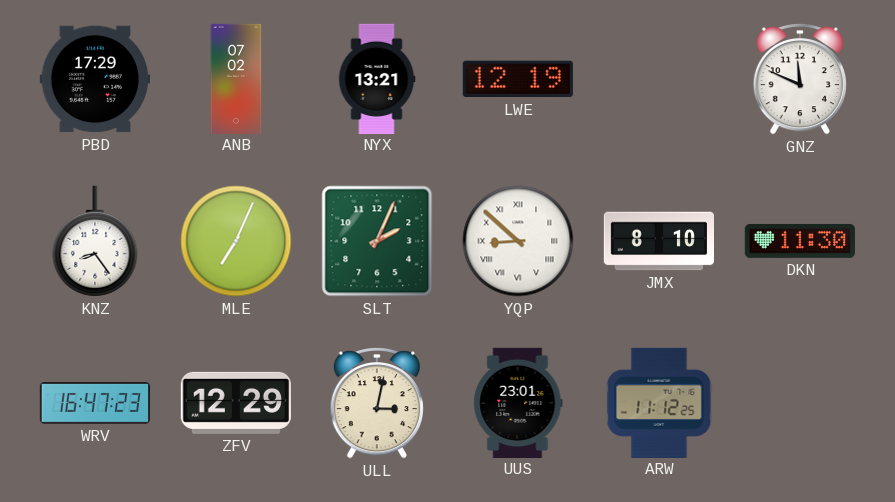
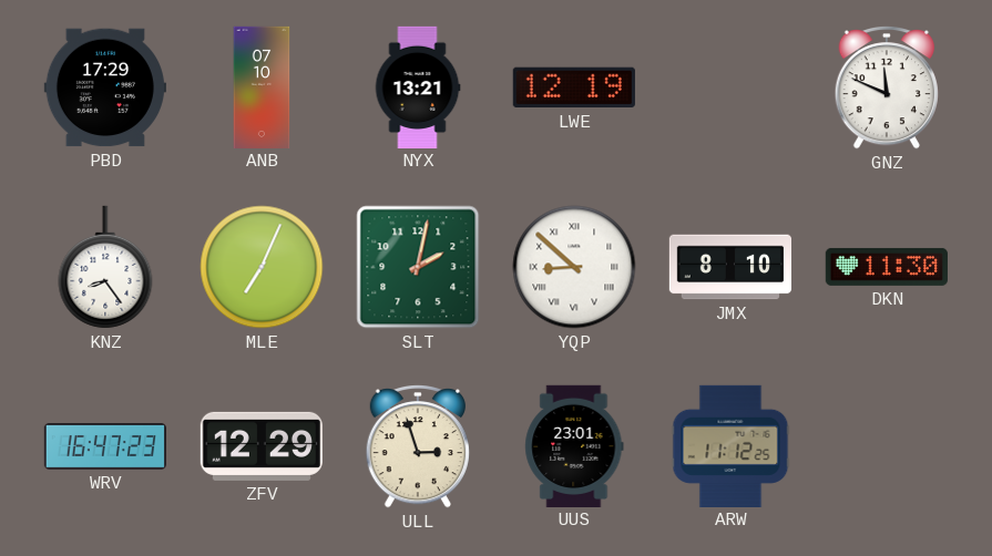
ANB: 07:02 -> 07:10 (262, 86)
SLT: 2:04 -> 2:02 (418, 267)
ULL: 3:02 -> 2:57 (418, 447)
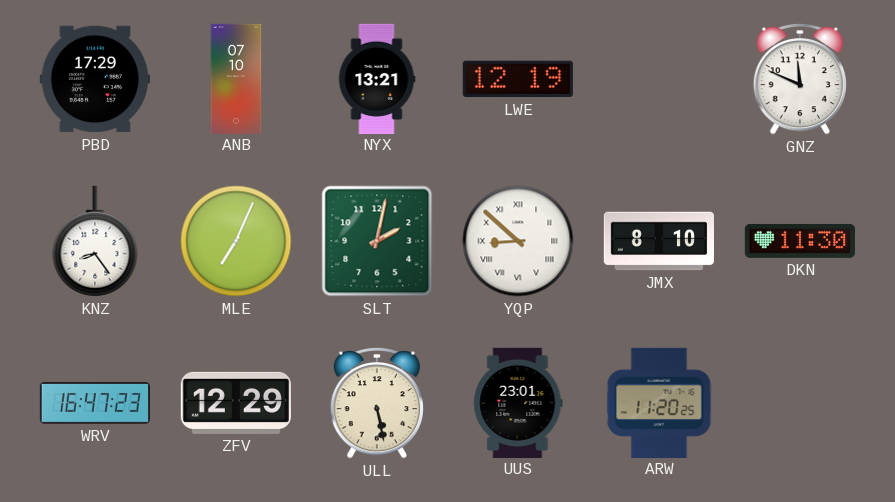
ULL: 2:57 -> 5:28 (377, 404)
ARW: 11:12 -> 11:20 (659, 402)
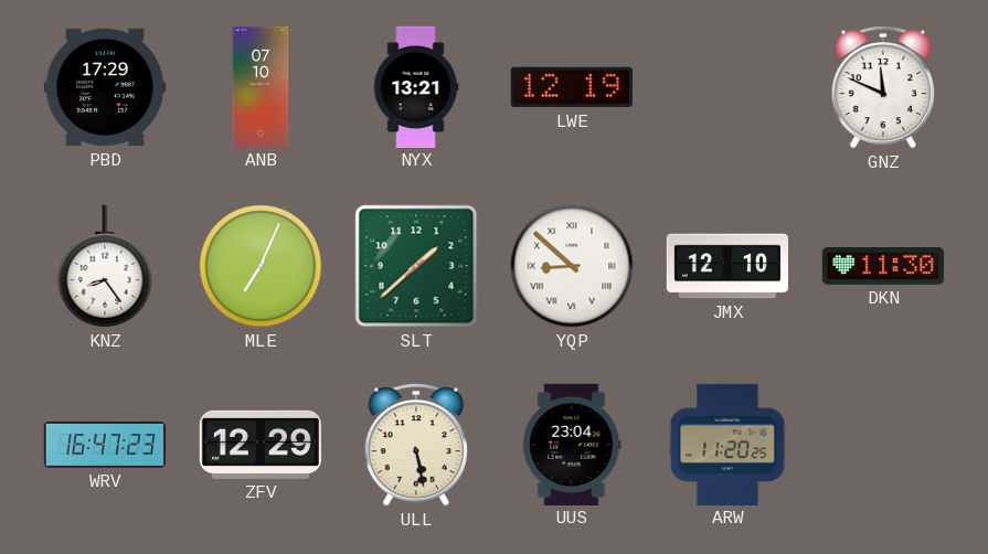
SLT: 2:02 -> 1:38 (416, 266)
JMX: 8:10 -> 12:10 (726, 266)
UUS: 23:01 -> 23:04 (572, 444)
